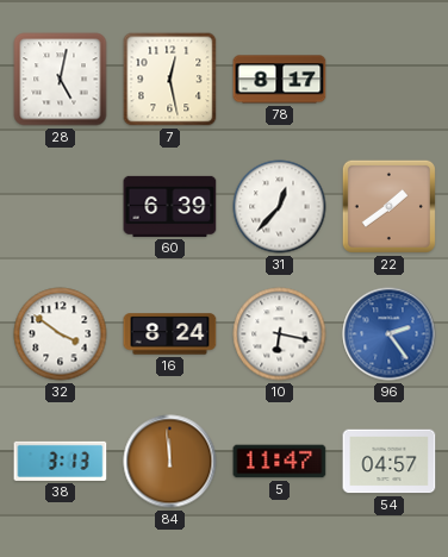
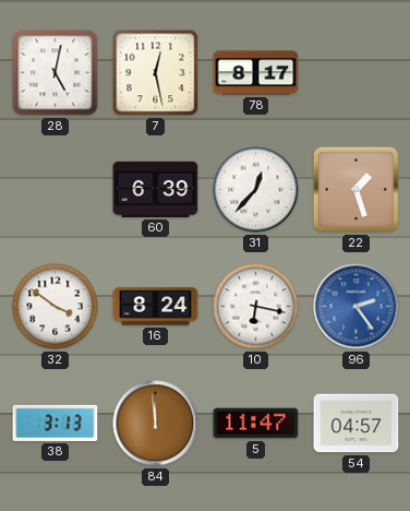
22: 1:39 -> 1:27 (355, 189)
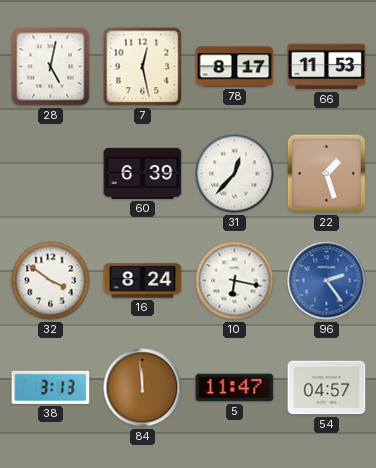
66: none -> 11:53 (327, 67)
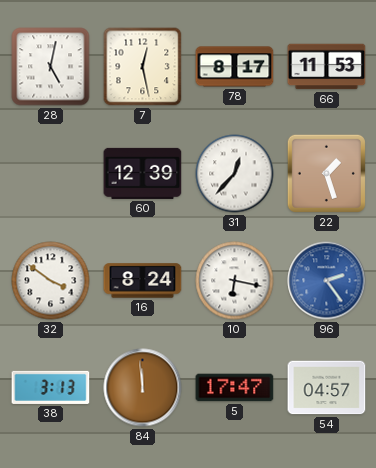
60: 6:39 -> 12:39 (143, 173)
5: 11:47 -> 17:47 (235, 388)
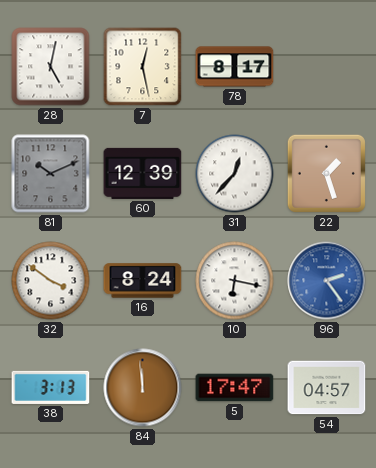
66: 11:53 -> none (327, 67)
81: none -> 10:11 (51, 174)
